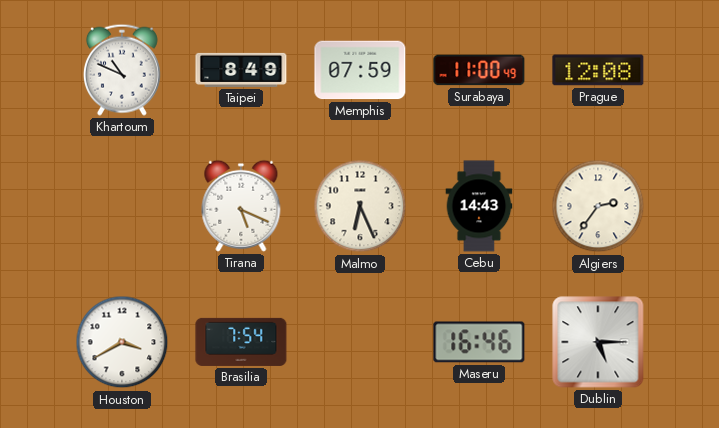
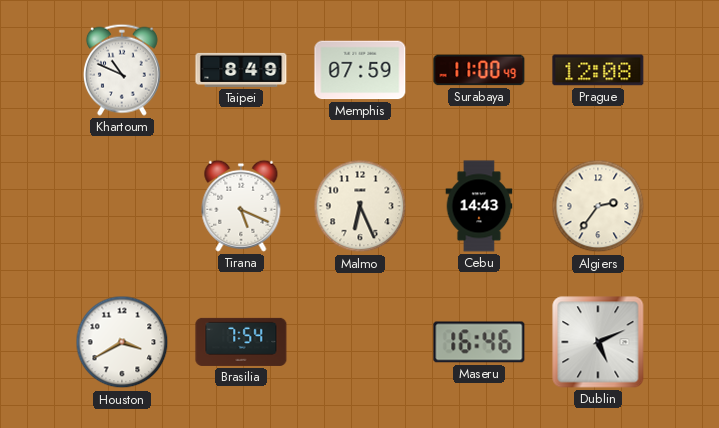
Dublin: 5:15 -> 5:11 (598, 342)
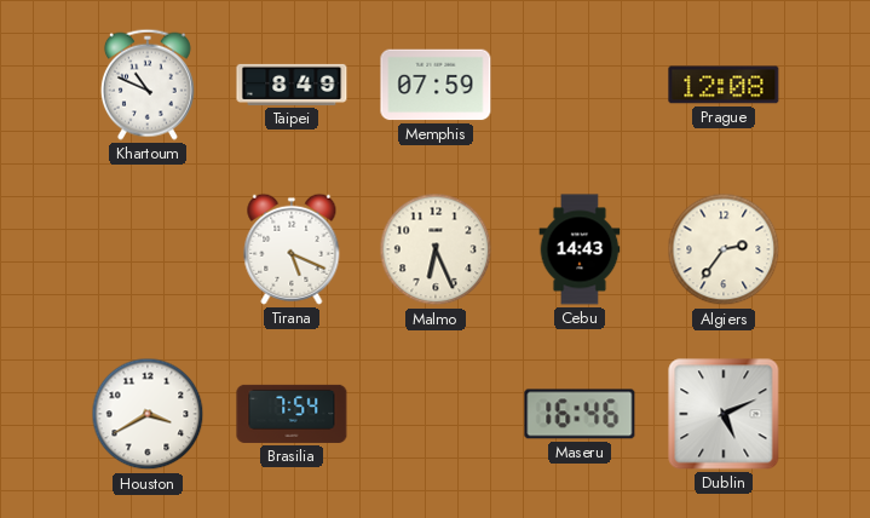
Surabaya: 11:00 -> none (479, 70)
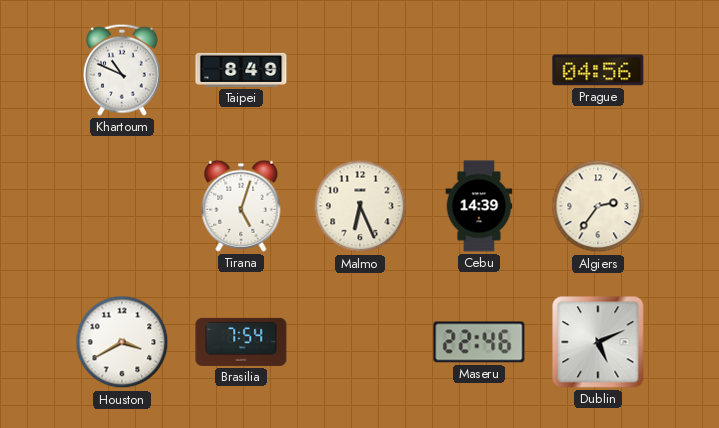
Memphis: 07:59 -> none (436, 85)
Prague: 12:08 -> 04:56 (598, 70)
Tirana: 5:19 -> 5:03 (241, 206)
Cebu: 14:43 -> 14:39 (479, 206)
Maseru: 16:46 -> 22:46 (479, 342)
